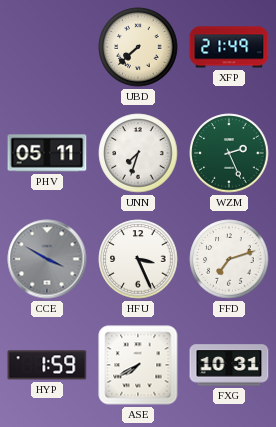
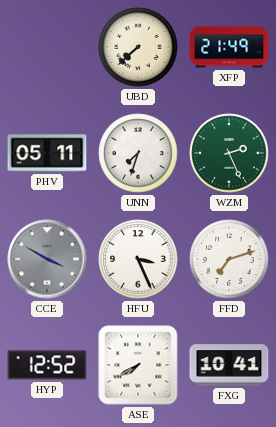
HYP: 1:59 -> 12:52 (47, 365)
FXG: 10:31 -> 10:41 (229, 365)
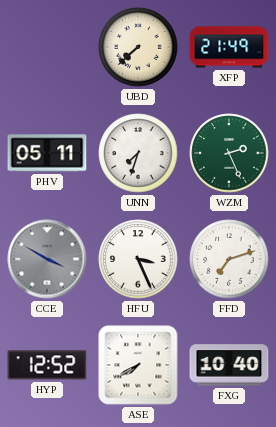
FXG: 10:41 -> 10:40 (229, 365)
